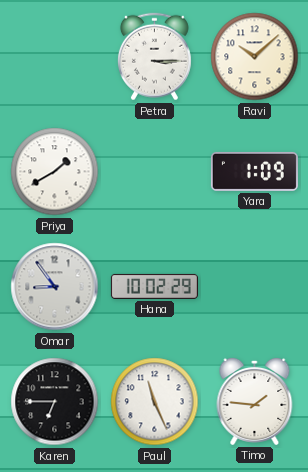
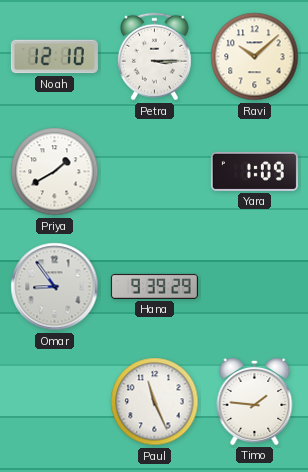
Noah: none -> 12:10 (54, 57)
Hana: 10:02 -> 9:39 (154, 286)
Karen: 6:45 -> none (55, 402)
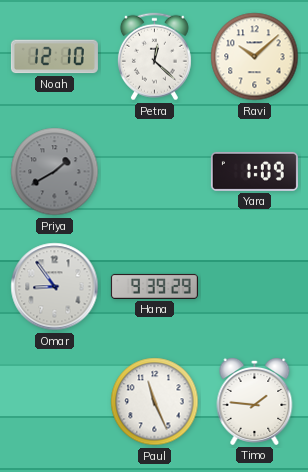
Petra: 3:15 -> 12:22 (154, 57)
Priya dial: white -> grey (55, 172)
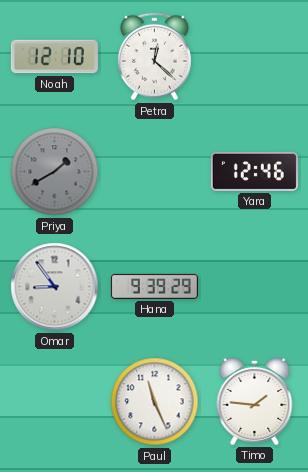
Ravi: 10:08 -> none (255, 57)
Yara: 1:09 -> 12:46 (254, 171)
